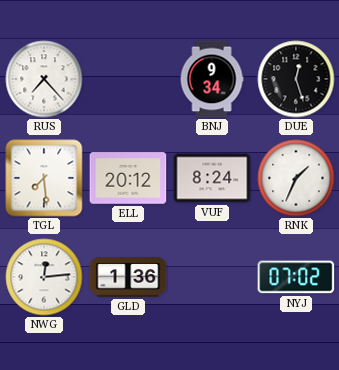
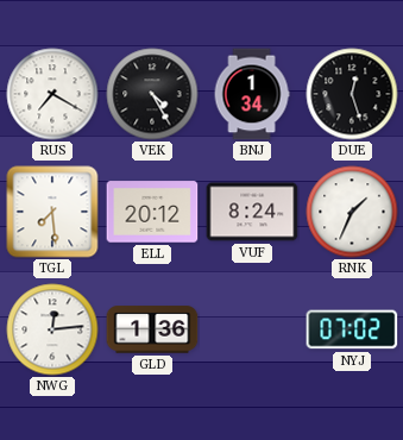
RUS: 7:23 -> 7:20 (52, 94)
VEK: none -> 4:25 (152, 94)
BNJ: 9:34 -> 1:34 (252, 94)
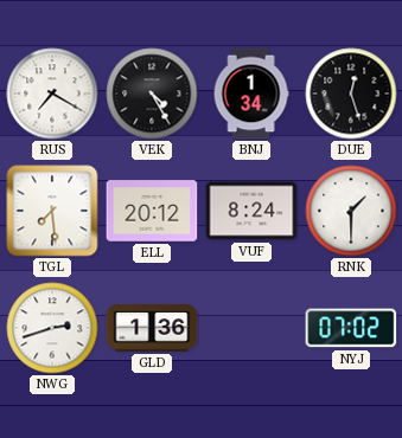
RNK: 1:34 -> 1:30 (351, 211)
NWG: 12:14 -> 2:42 (52, 328)
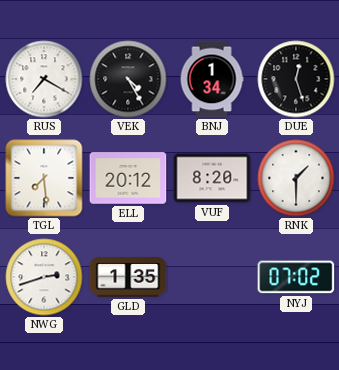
VUF: 8:24 -> 8:20 (212, 178)
GLD: 1:36 -> 1:35 (128, 277)
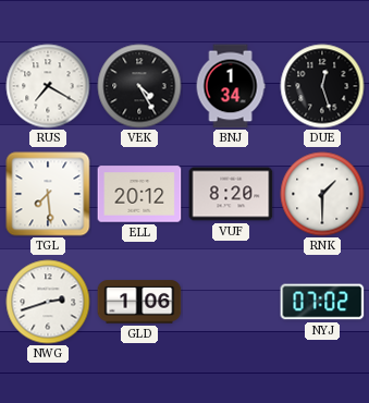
GLD: 1:35 -> 1:06 (139, 302)
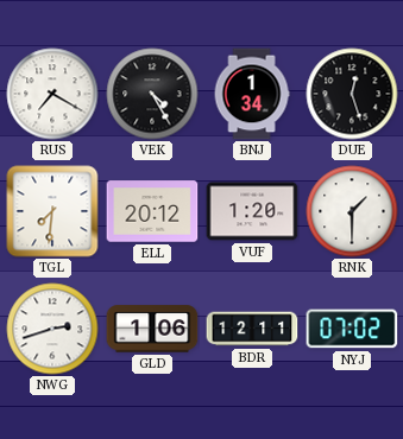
TGL: 7:29 -> 7:31 (52, 211)
VUF: 8:20 -> 1:20 (252, 211)
BDR: none -> 12:11 (252, 329)
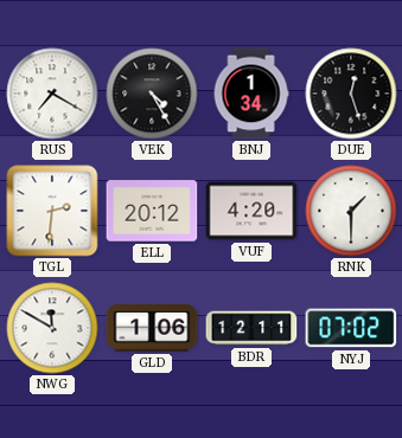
TGL: 7:31 -> 2:31 (52, 211)
VUF: 1:20 -> 4:20 (251, 211)
NWG: 2:42 -> 11:50 (52, 328)
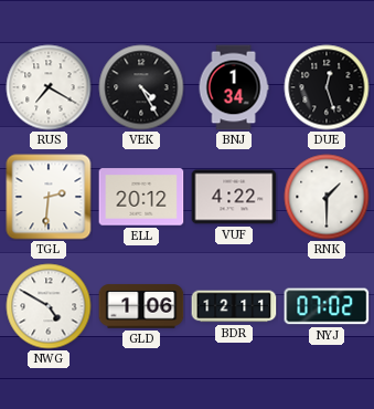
VUF: 4:20 -> 4:22 (234, 197)
NWG: 11:50 -> 4:50 (49, 306)
